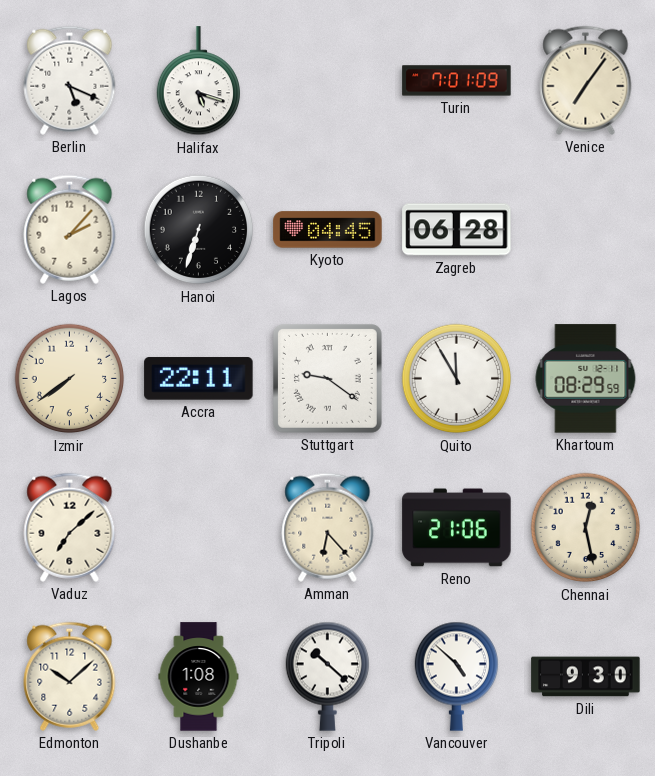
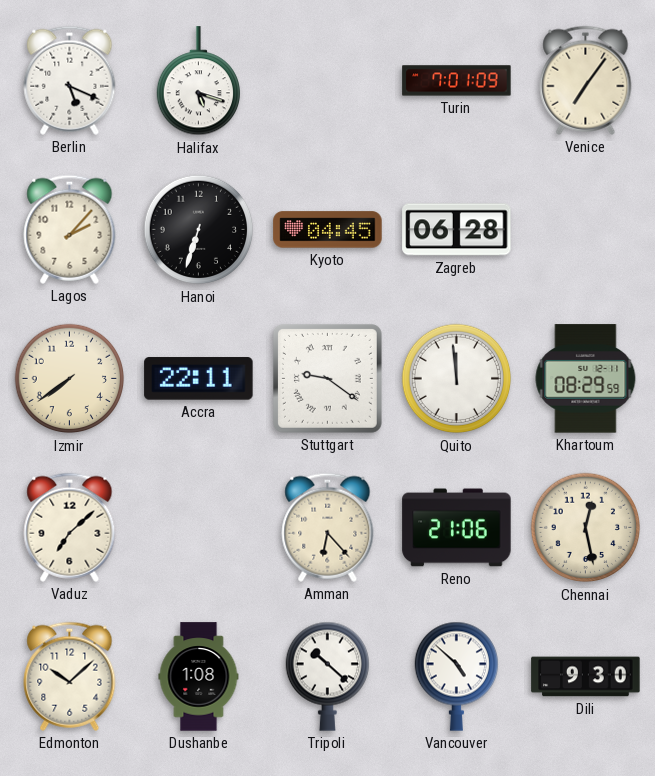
Quito: 11:55 -> 11:59 (457, 379)
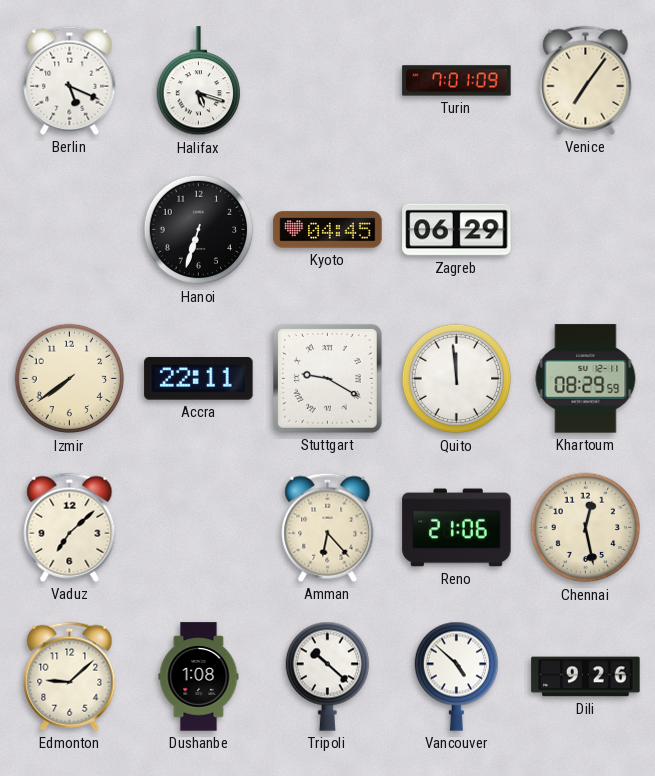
Lagos: 2:07 -> none (70, 229)
Zagreb: 06:28 -> 06:29 (457, 230)
Stuttgart: 9:21 -> 9:20 (327, 378)
Edmonton: 10:08 -> 9:08 (70, 676)
Dili: 9:30 -> 9:26 (586, 677)
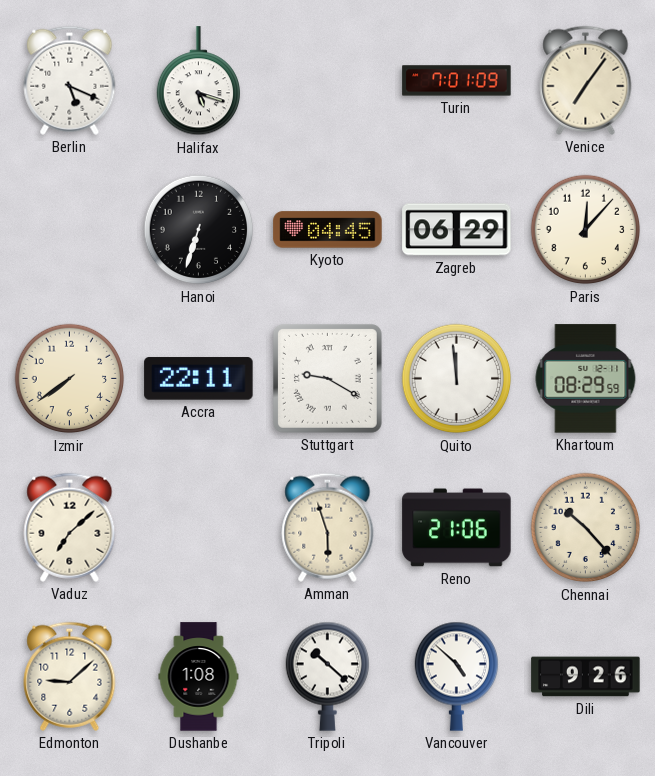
Paris: none -> 12:07 (586, 230)
Amman: 6:23 -> 5:57 (328, 527)
Chennai: 12:28 -> 10:23 (586, 528)
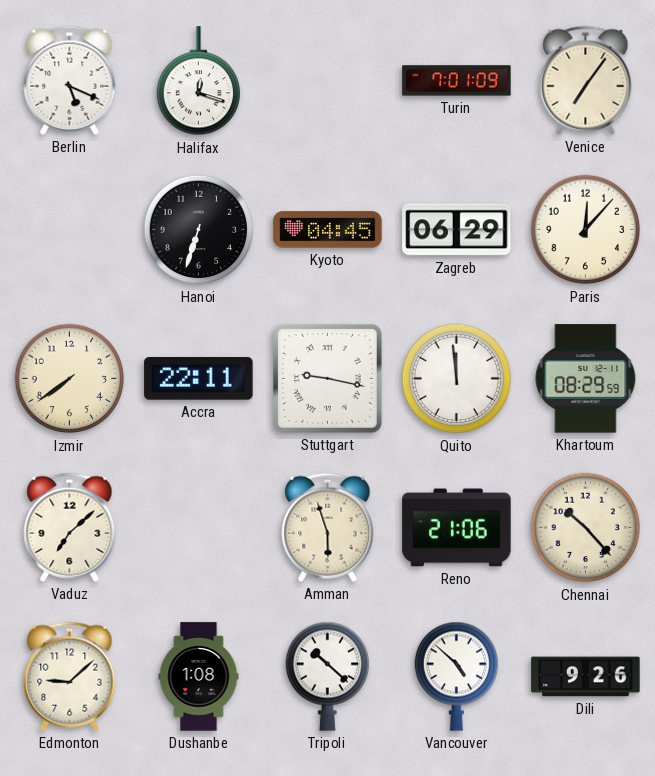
Halifax: 5:18 -> 12:18 (198, 81)
Stuttgart: 9:20 -> 9:17 (327, 378)
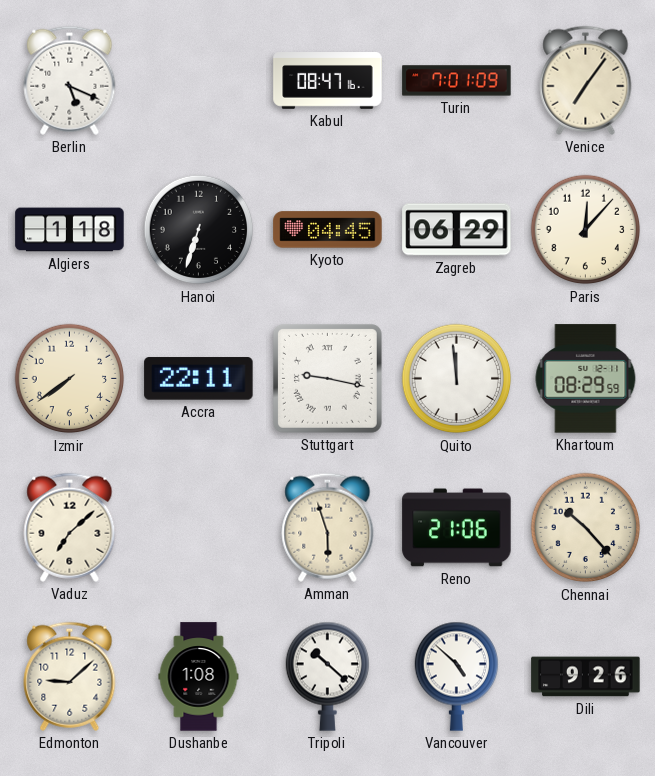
Halifax: 12:18 -> none (198, 81)
Kabul: none -> 08:47 (328, 81)
Algiers: none -> 1:18 (70, 230)
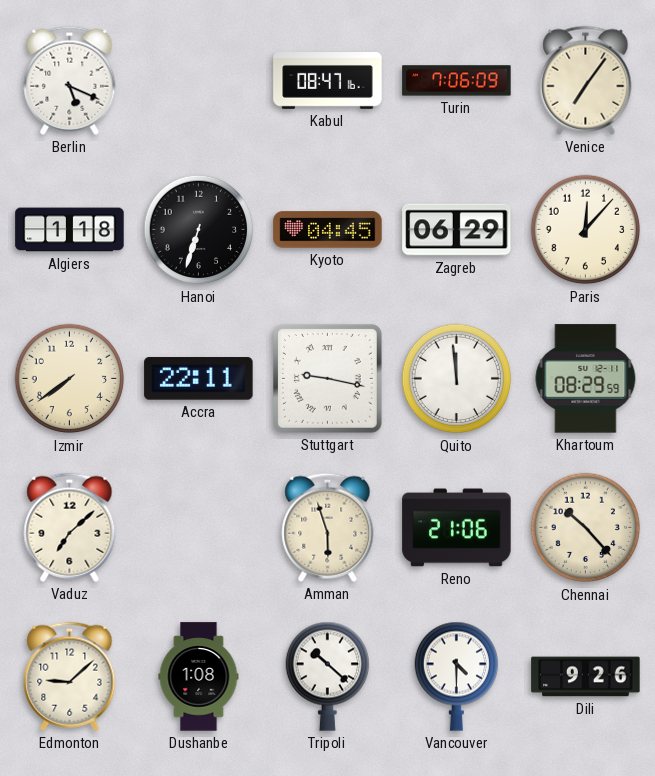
Turin: 7:01 -> 7:06 (457, 81)
Vancouver: 4:52 -> 4:30 (456, 676)
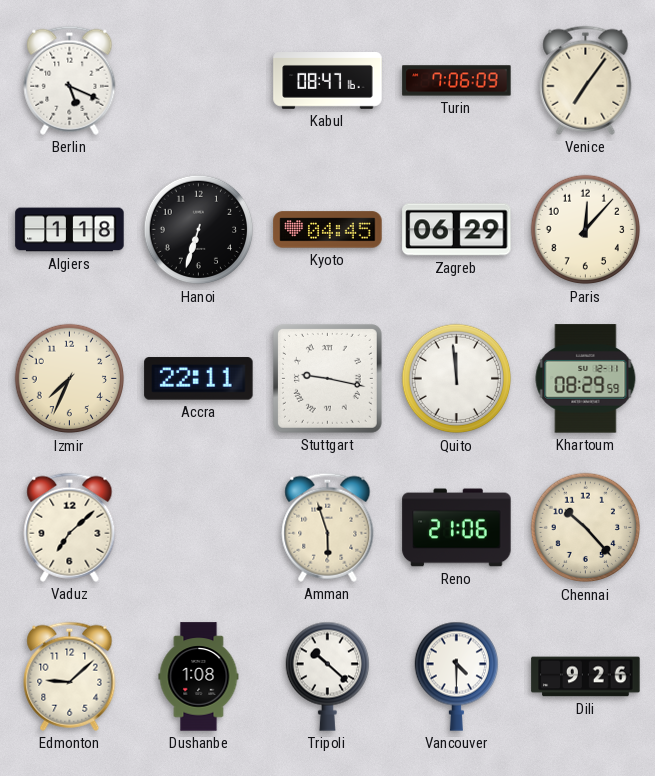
Izmir: 7:39 -> 7:34 (70, 379)
